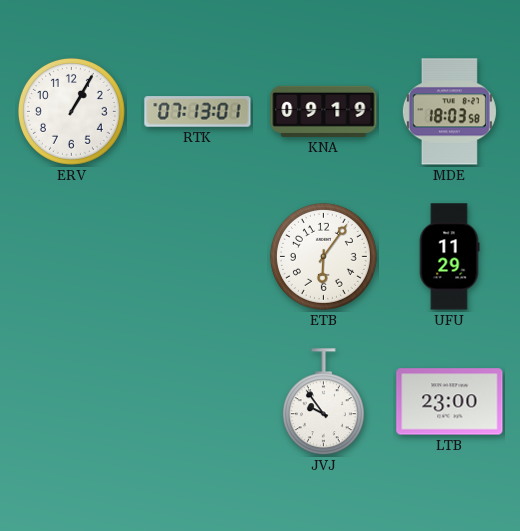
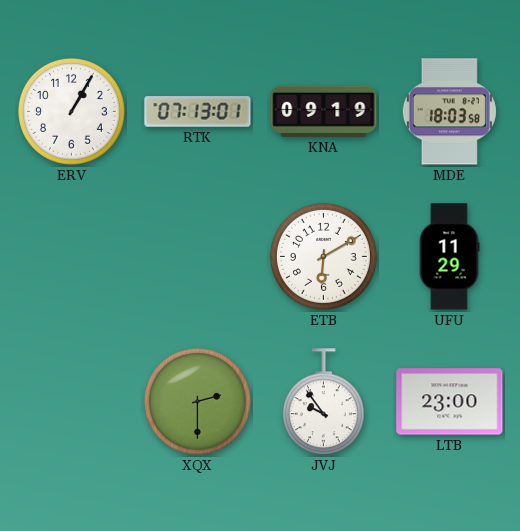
ETB: 6:06 -> 6:10 (323, 256)
XQX: none -> 2:30 (197, 401)
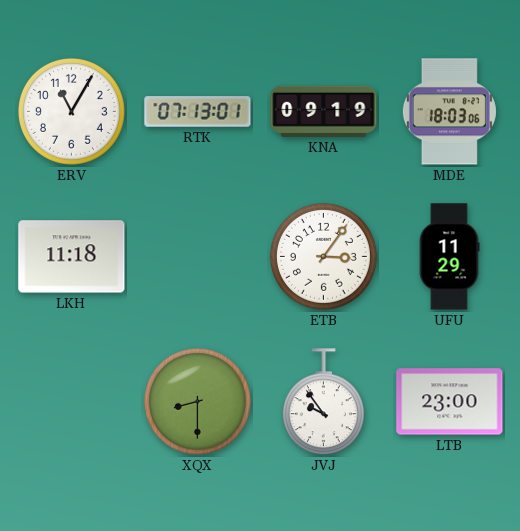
ERV: 1:05 -> 11:05 (71, 111)
MDE: 18:03:58 -> 18:03:06 (449, 112)
LKH: none -> 11:18 (72, 257)
ETB: 6:10 -> 3:06 (323, 256)
XQX: 2:30 -> 8:30 (197, 401)
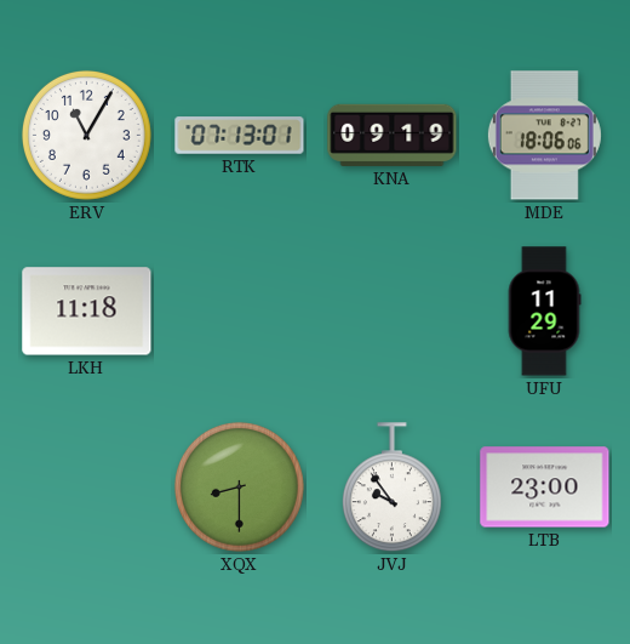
MDE: 18:03 -> 18:06 (544, 136)
ETB: 3:06 -> none (323, 256)
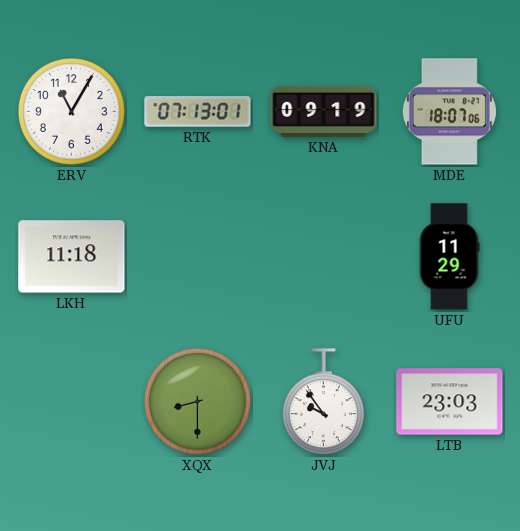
MDE: 18:06 -> 18:07 (449, 112)
LTB: 23:00 -> 23:03 (450, 402)
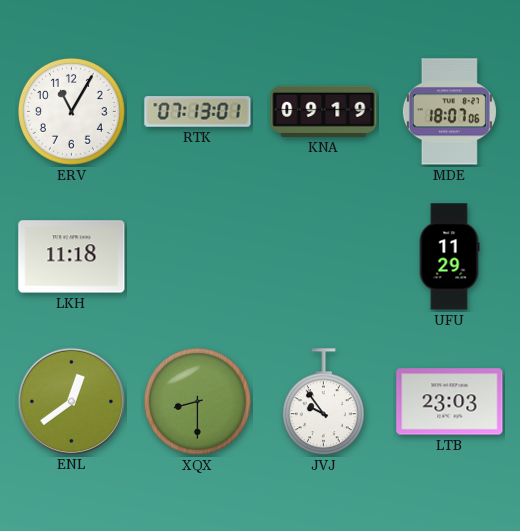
ENL: none -> 12:39 (71, 401)
